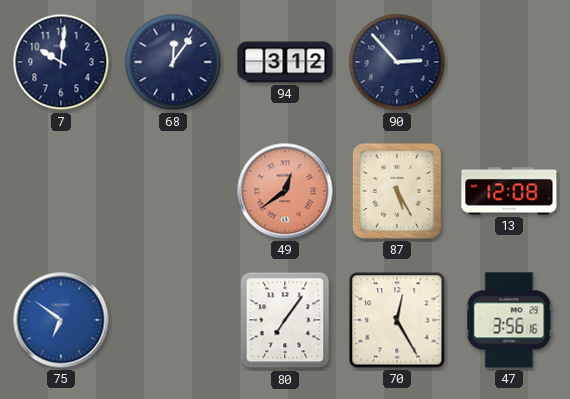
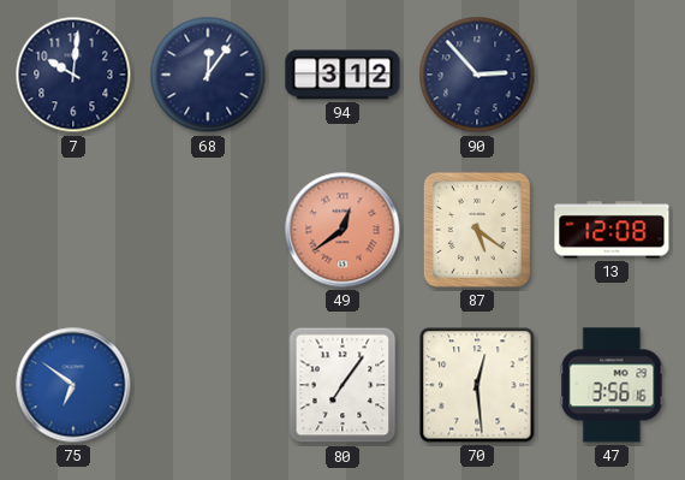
87: 5:25 -> 5:21 (477, 230)
70: 12:25 -> 12:29 (477, 385)
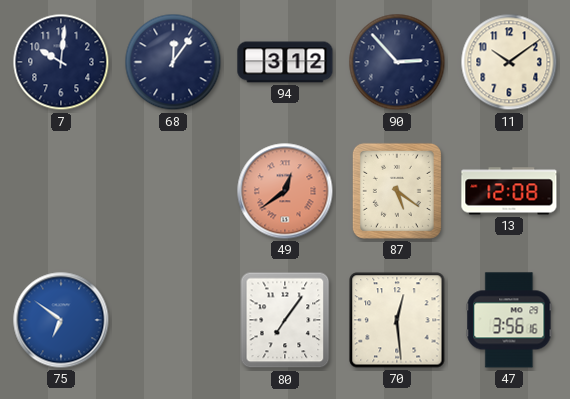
11: none -> 10:09 (509, 62)
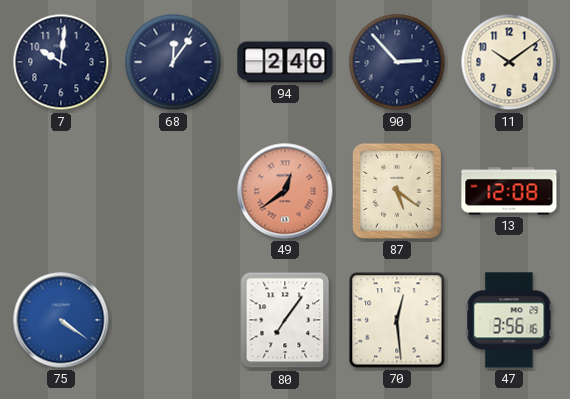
94: 3:12 -> 2:40 (285, 62)
75: 6:51 -> 4:21 (61, 320)
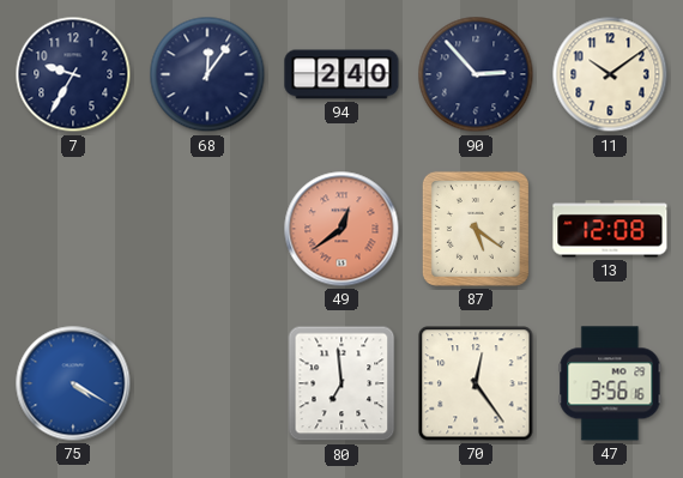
7: 10:01 -> 9:35 (73, 74)
75: 4:21 -> 4:20 (73, 383)
80: 7:06 -> 6:59 (341, 383)
70: 12:29 -> 12:24 (476, 383)
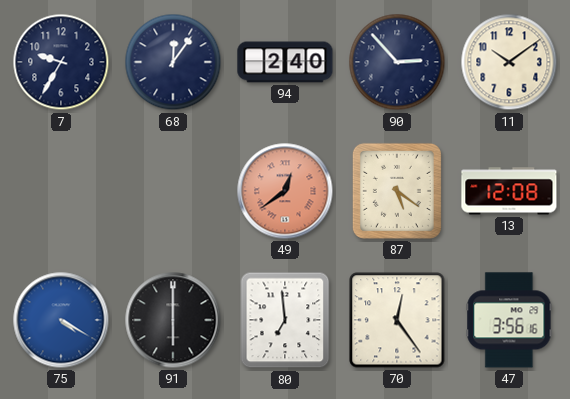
91: none -> 6:00 (173, 320)
